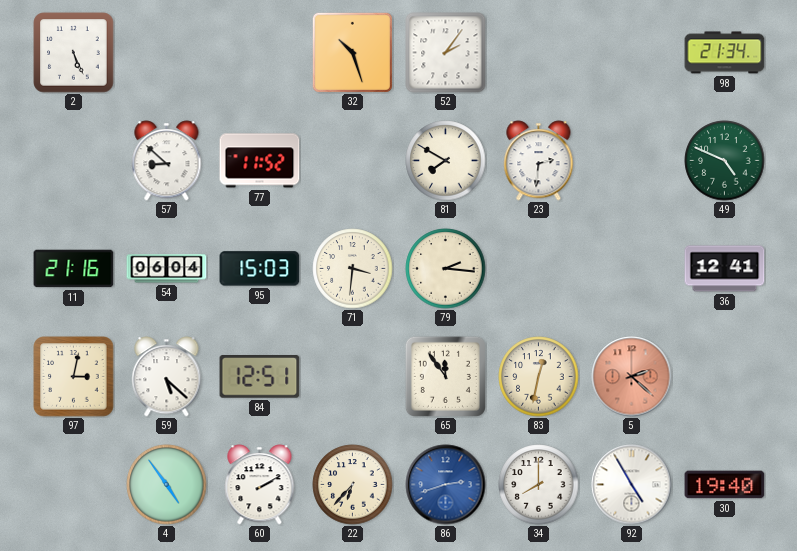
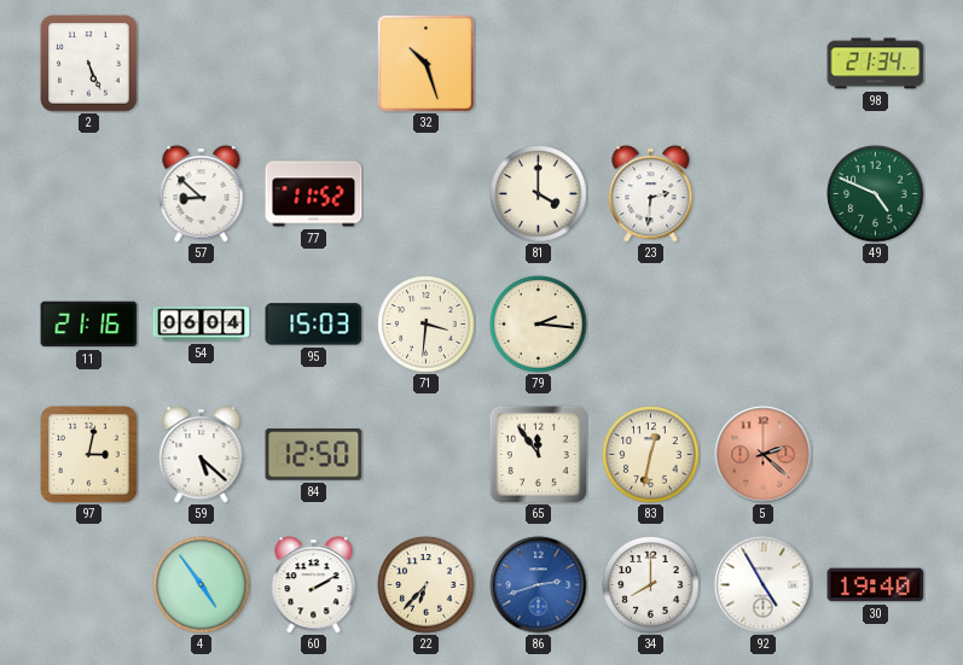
52: 2:06 -> none (446, 53)
81: 7:50 -> 4:00 (539, 194)
36: 12:41 -> none (725, 269)
84: 12:51 -> 12:50 (314, 455)
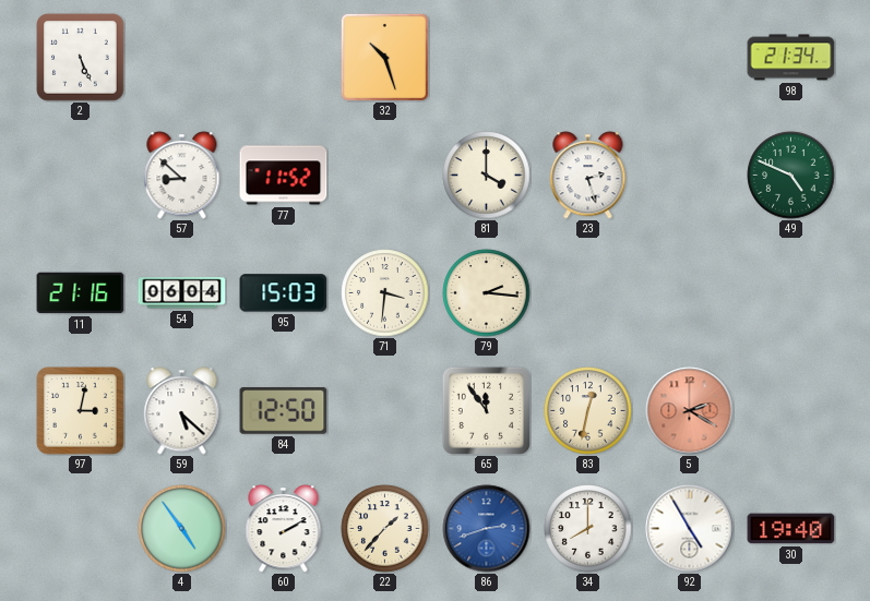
23: 2:31 -> 2:27 (588, 176)
5: 2:22 -> 2:20 (690, 411)
22: 6:37 -> 1:37 (385, 529)
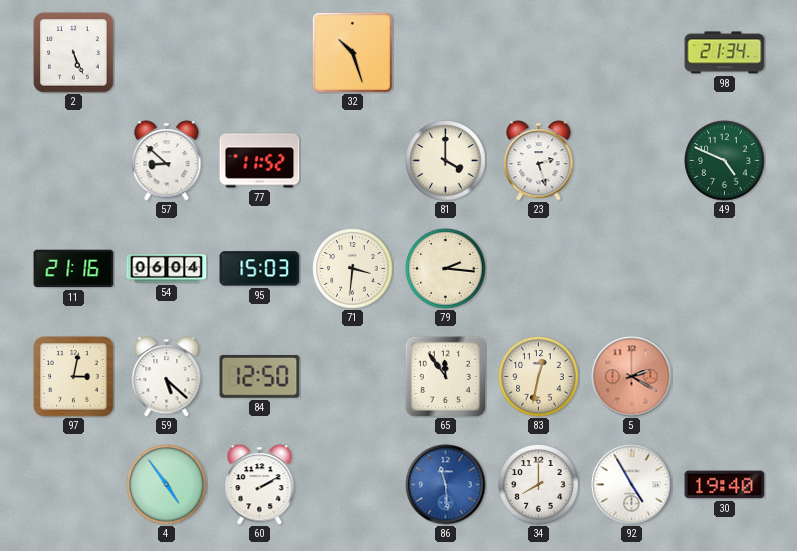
22: 1:37 -> none (385, 529)
86: 2:42 -> 11:29 (446, 485)
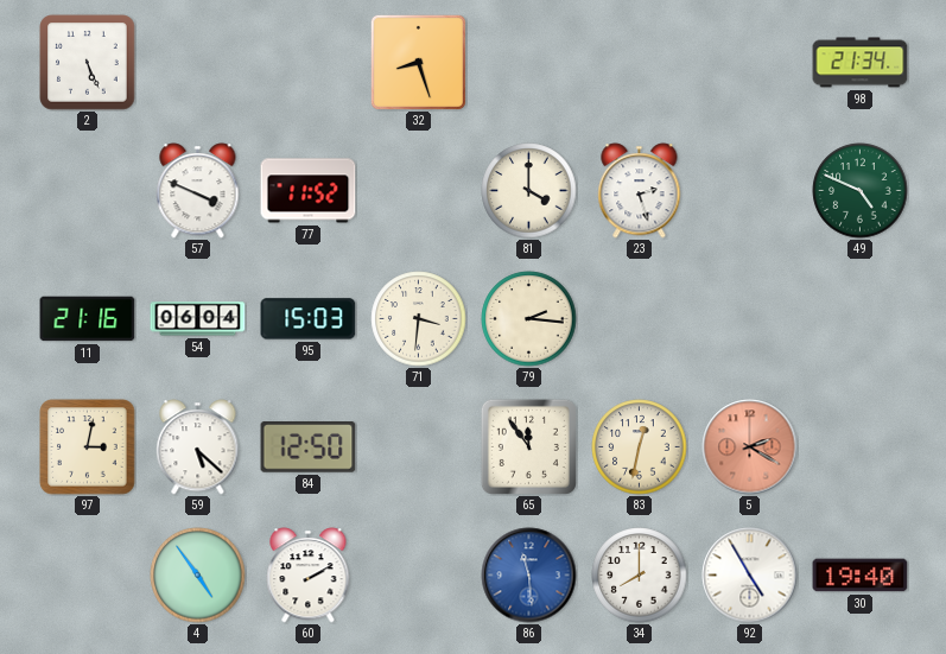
32: 10:27 -> 8:27 (418, 62)
57: 8:52 -> 3:49 (198, 191)
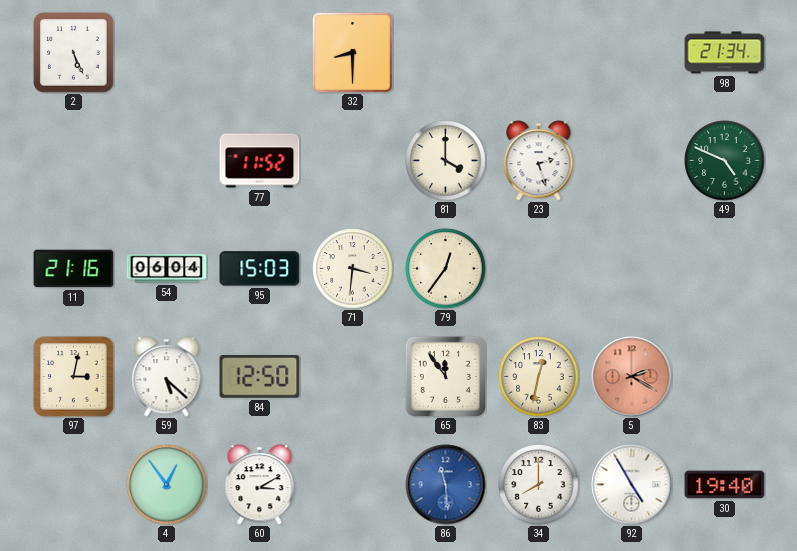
32: 8:27 -> 8:30 (352, 52)
57: 3:49 -> none (198, 191)
79: 2:16 -> 12:36 (446, 269)
4: 4:54 -> 12:54 (167, 485)
60: 2:10 -> 3:10 (260, 485)
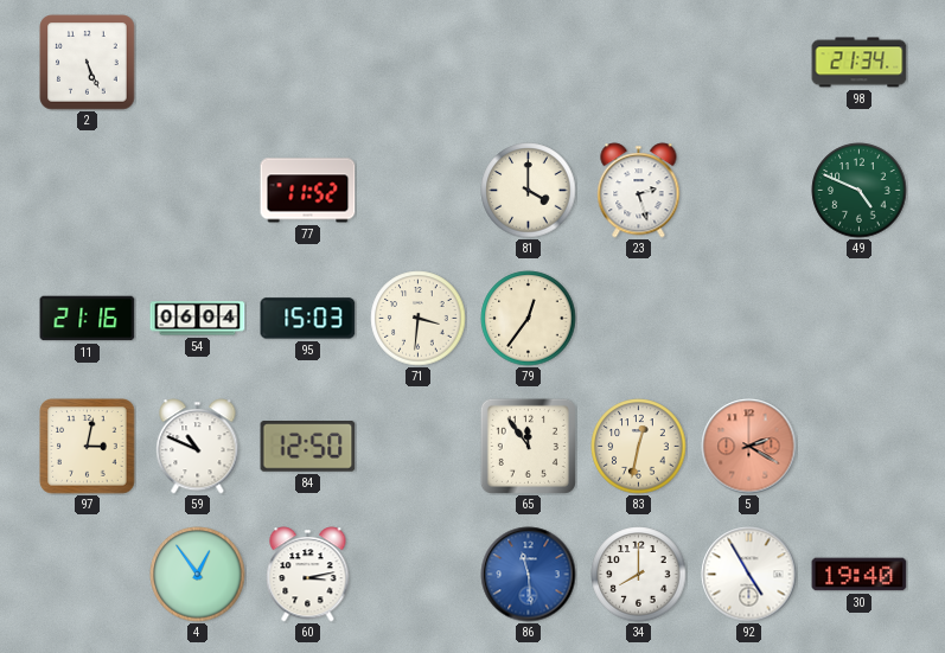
32: 8:30 -> none (352, 52)
59: 5:22 -> 10:49 (198, 447)
60: 3:10 -> 3:13 (308, 575)
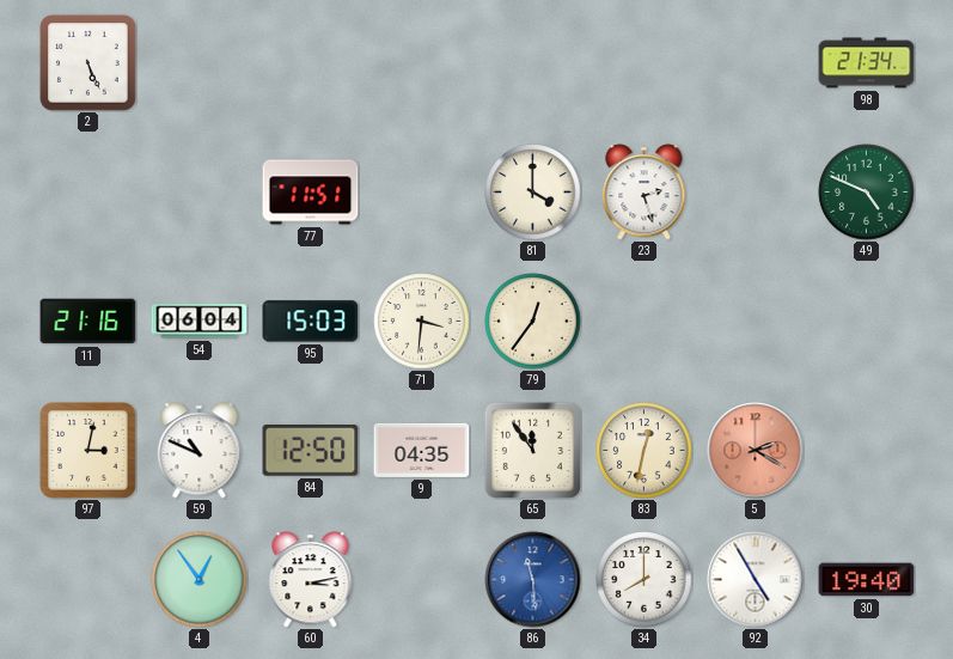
77: 11:52 -> 11:51 (311, 193)
9: none -> 04:35 (422, 450)
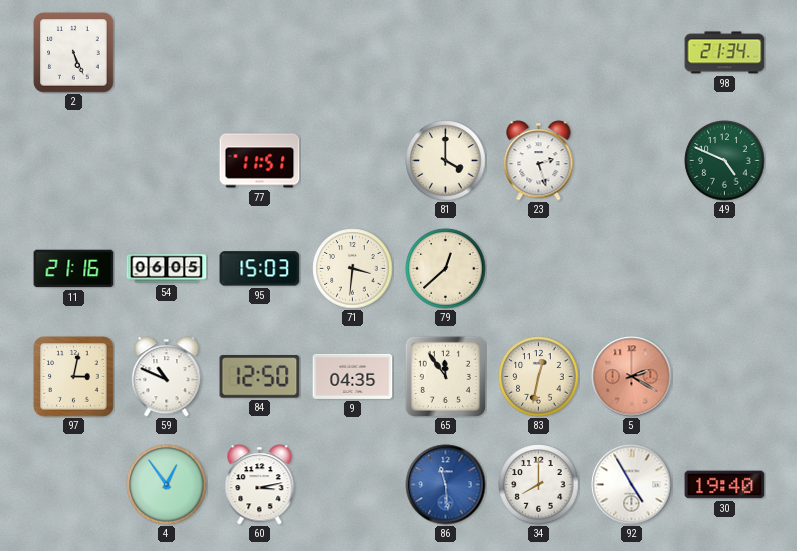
54: 06:04 -> 06:05 (167, 269)
79: 12:36 -> 12:38 (446, 269)
